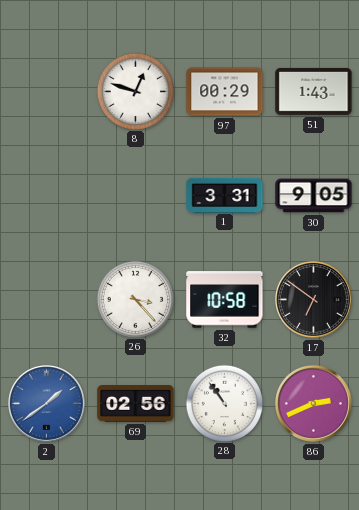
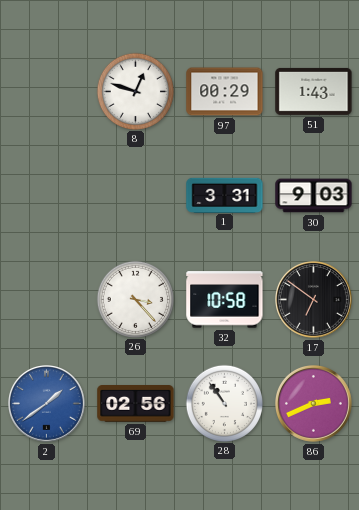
30: 9:05 -> 9:03 (314, 196)
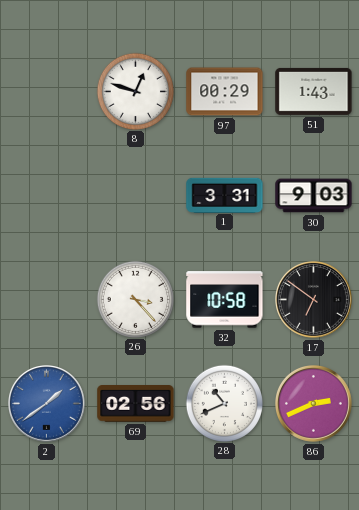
28: 10:54 -> 10:41 (224, 403)
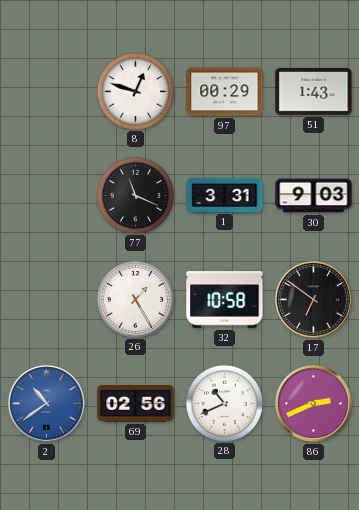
77: none -> 11:19 (135, 195)
26: 3:23 -> 1:25 (135, 299)
2: 1:39 -> 10:39 (47, 404)
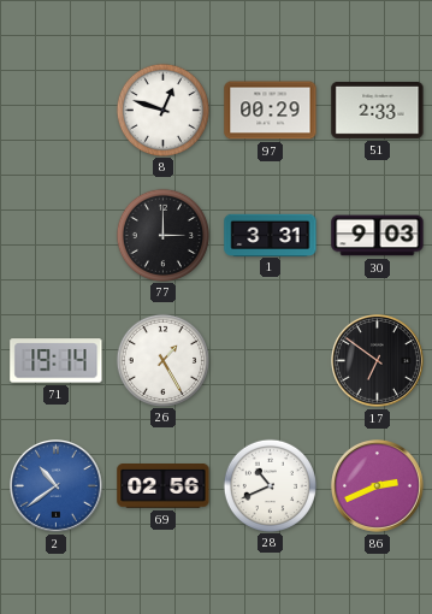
51: 1:43 -> 2:33 (378, 110)
77: 11:19 -> 3:00 (162, 235)
71: none -> 19:14 (57, 361)
32: 10:58 -> none (225, 300)
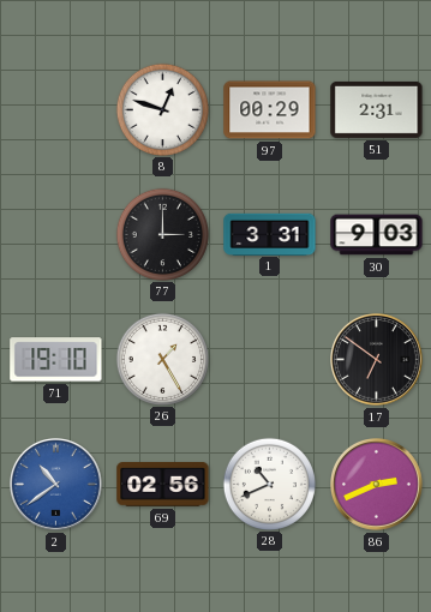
51: 2:33 -> 2:31 (377, 109)
71: 19:14 -> 19:10 (56, 360)
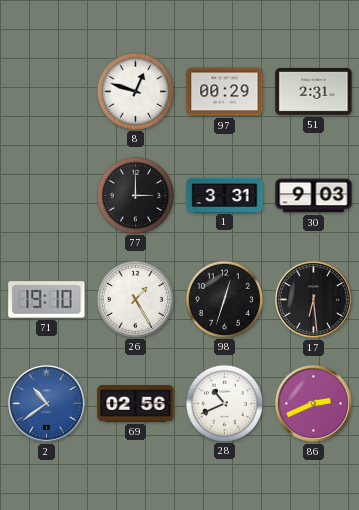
98: none -> 12:33 (224, 299)
17: 6:51 -> 6:29 (314, 300)
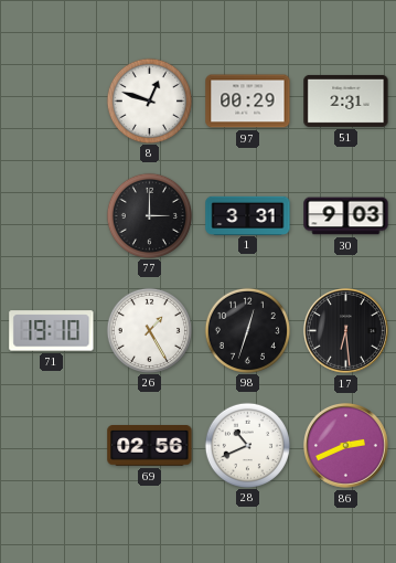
2: 10:39 -> none (47, 404)
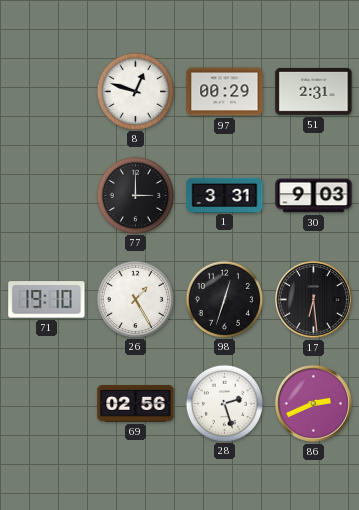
28: 10:41 -> 2:27 (224, 403)
